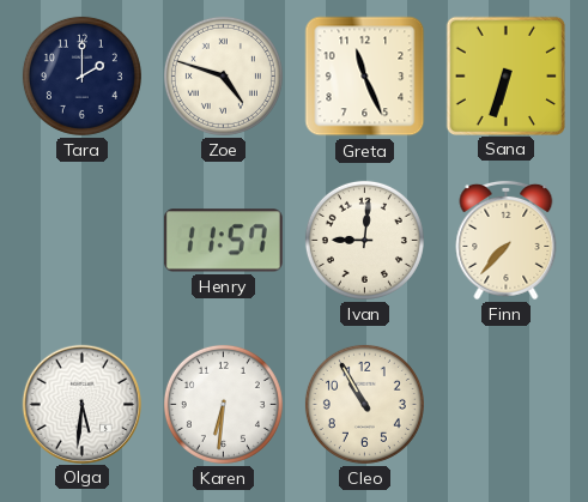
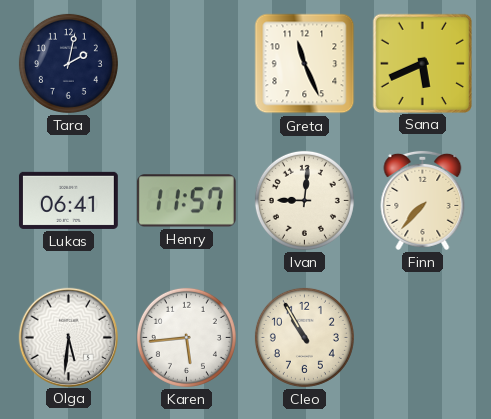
Tara: 2:00 -> 2:02 (68, 63)
Zoe: 4:48 -> none (223, 75)
Sana: 6:33 -> 5:41 (422, 63)
Lukas: none -> 06:41 (68, 200)
Karen: 6:31 -> 5:44 (186, 337)
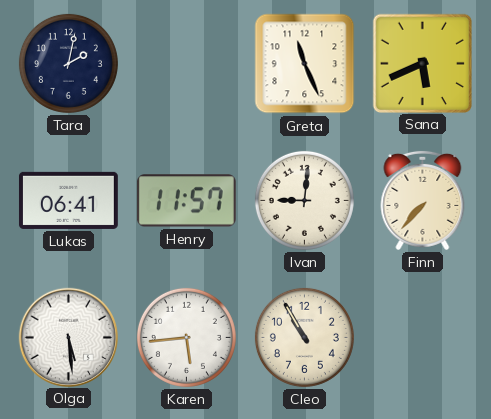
Olga: 5:31 -> 5:29 (68, 337)
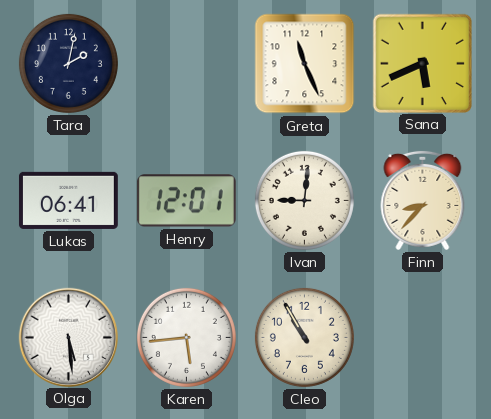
Henry: 11:57 -> 12:01 (186, 201)
Finn: 7:37 -> 8:37 (423, 200)
